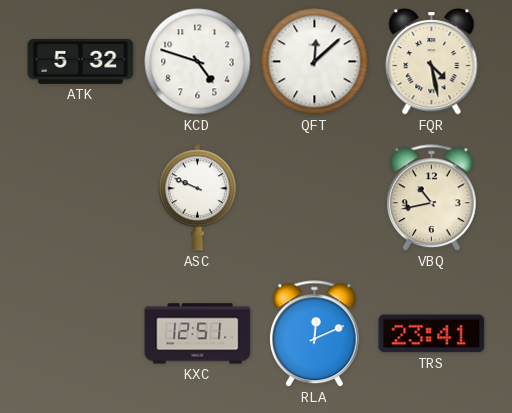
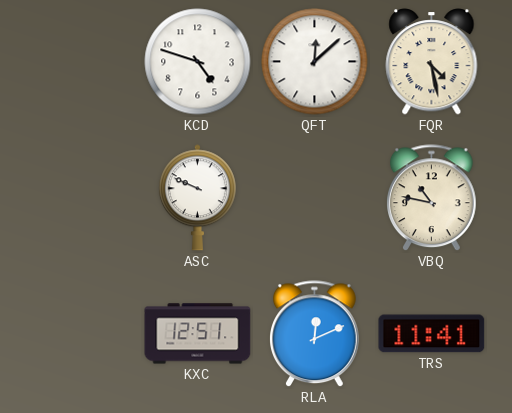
ATK: 5:32 -> none (81, 61)
VBQ: 10:43 -> 10:47 (432, 198)
TRS: 23:41 -> 11:41 (432, 334)
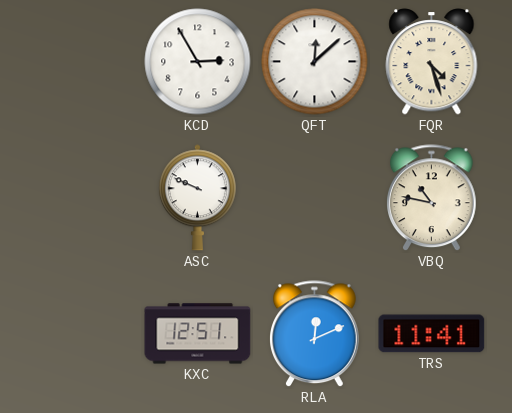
KCD: 4:48 -> 2:55 (198, 62)
FQR: 4:28 -> 4:27 (432, 62)
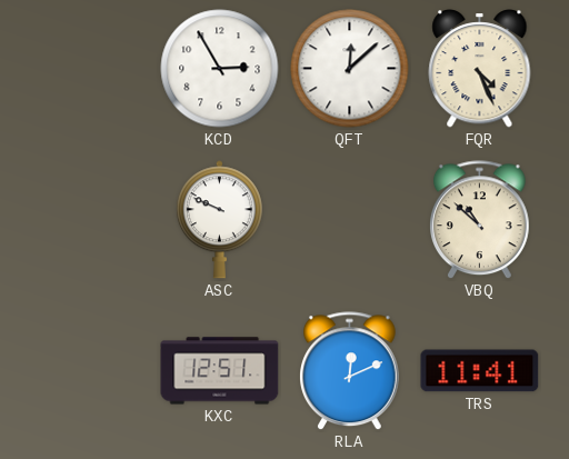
FQR: 4:27 -> 4:26 (480, 69)
VBQ: 10:47 -> 10:52 (480, 220)
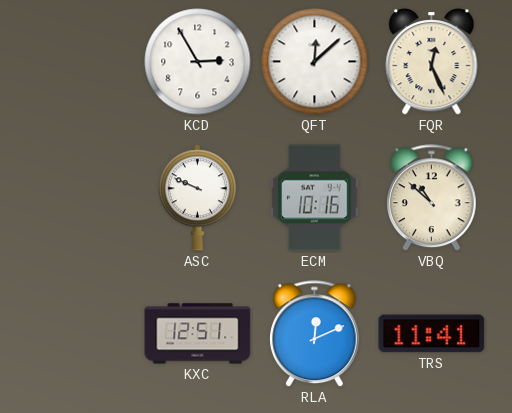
FQR: 4:26 -> 12:26 (432, 62)
ECM: none -> 10:16 (315, 198)
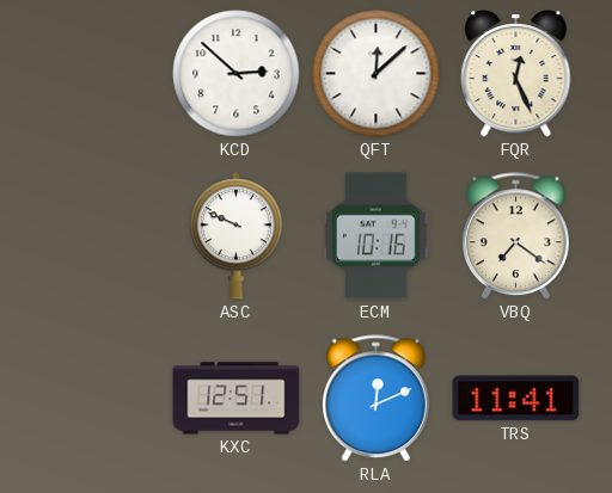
KCD: 2:55 -> 2:52 (237, 74)
VBQ: 10:52 -> 7:21 (516, 236)
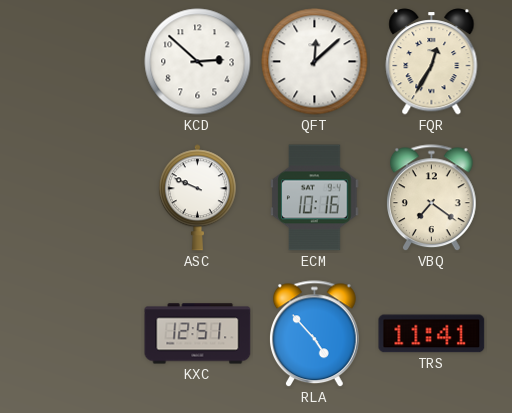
FQR: 12:26 -> 12:35 (432, 62)
RLA: 12:11 -> 4:53 (315, 334)
